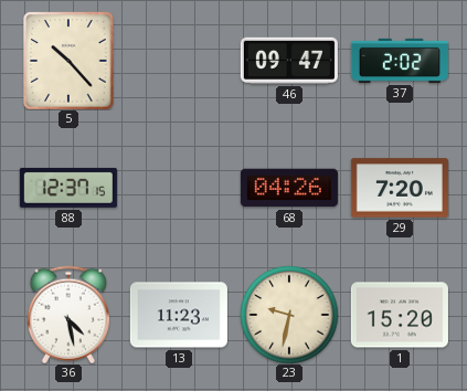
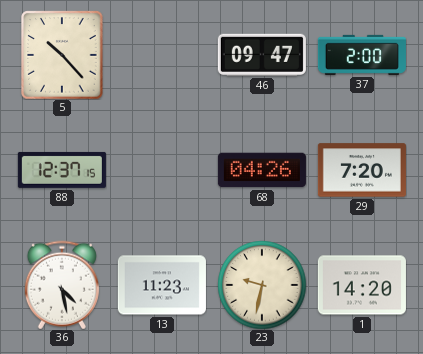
37: 2:02 -> 2:00 (362, 55)
1: 15:20 -> 14:20 (362, 285)
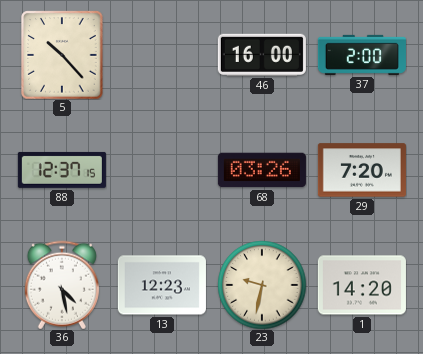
46: 09:47 -> 16:00 (262, 55)
68: 04:26 -> 03:26 (262, 170)
13: 11:23 -> 12:23 (162, 285)
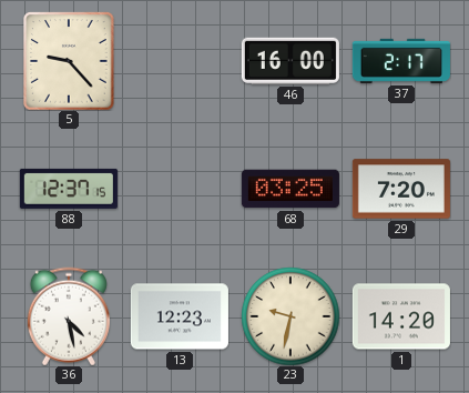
5: 10:23 -> 9:23 (69, 61)
37: 2:00 -> 2:17 (401, 61)
68: 03:26 -> 03:25 (290, 189)
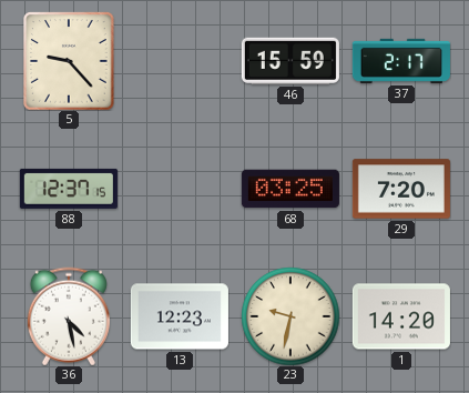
46: 16:00 -> 15:59 (290, 61)
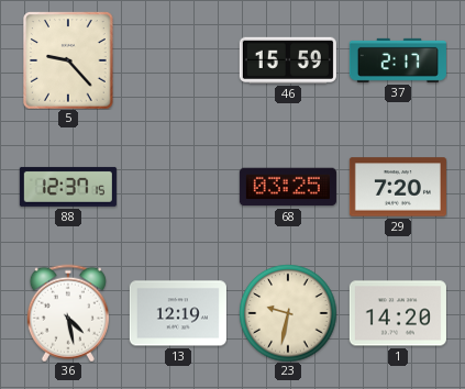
13: 12:23 -> 12:19 (178, 313)
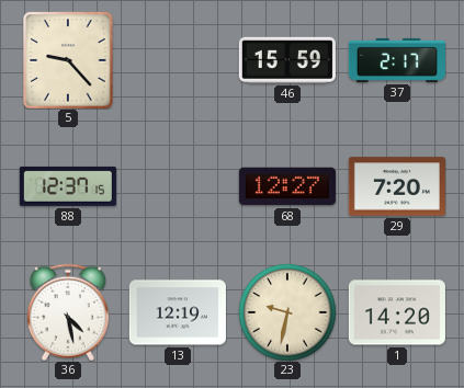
68: 03:25 -> 12:27 (287, 186)
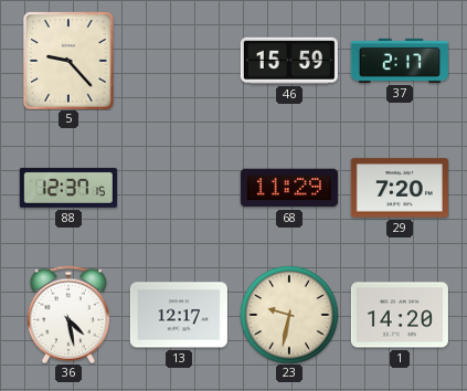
68: 12:27 -> 11:29 (289, 188)
13: 12:19 -> 12:17 (179, 315)
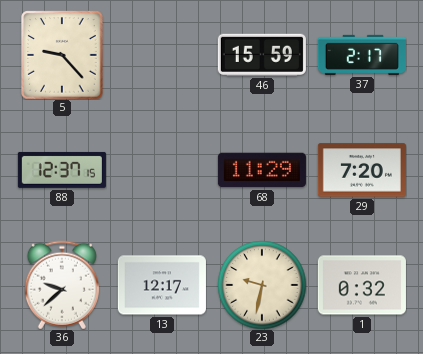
36: 4:28 -> 9:38 (62, 285)
1: 14:20 -> 0:32 (362, 285)
